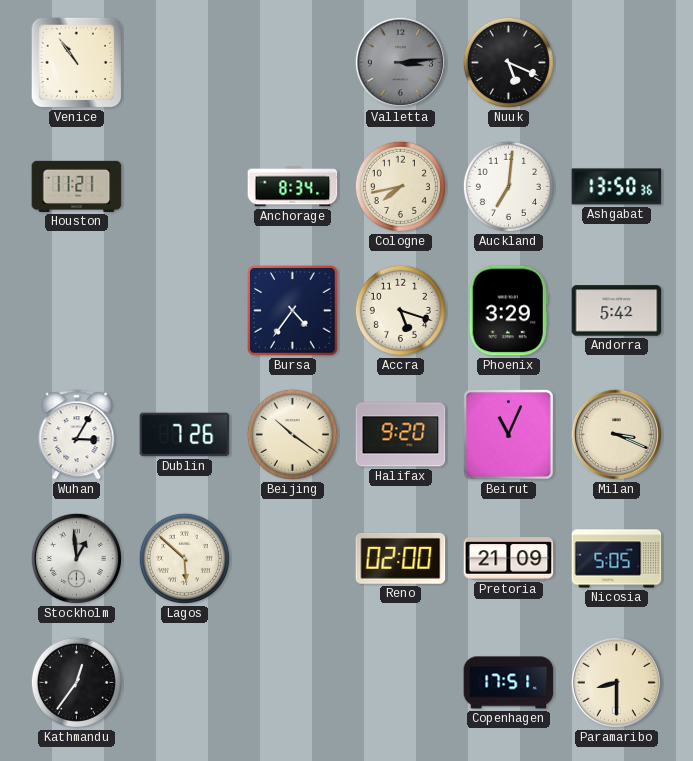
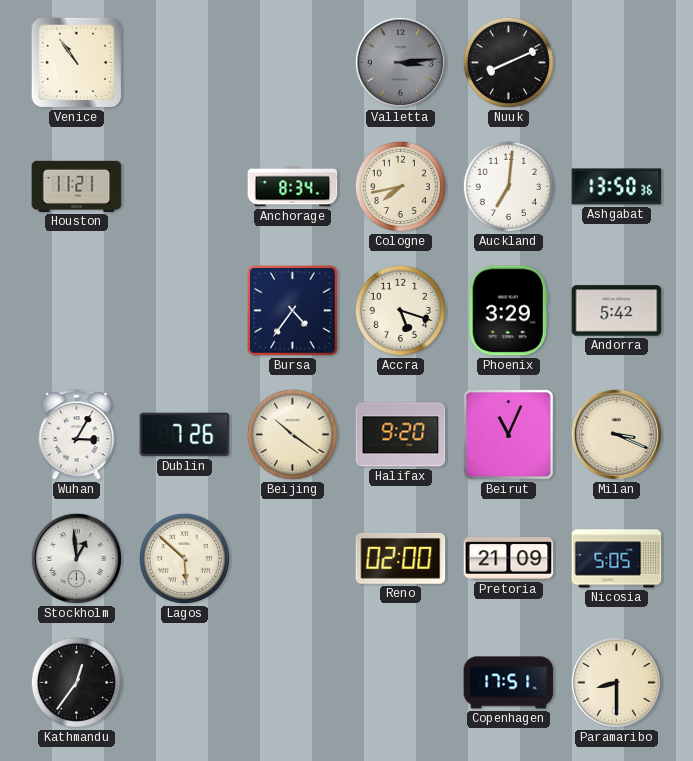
Nuuk: 5:19 -> 8:11 (508, 62)
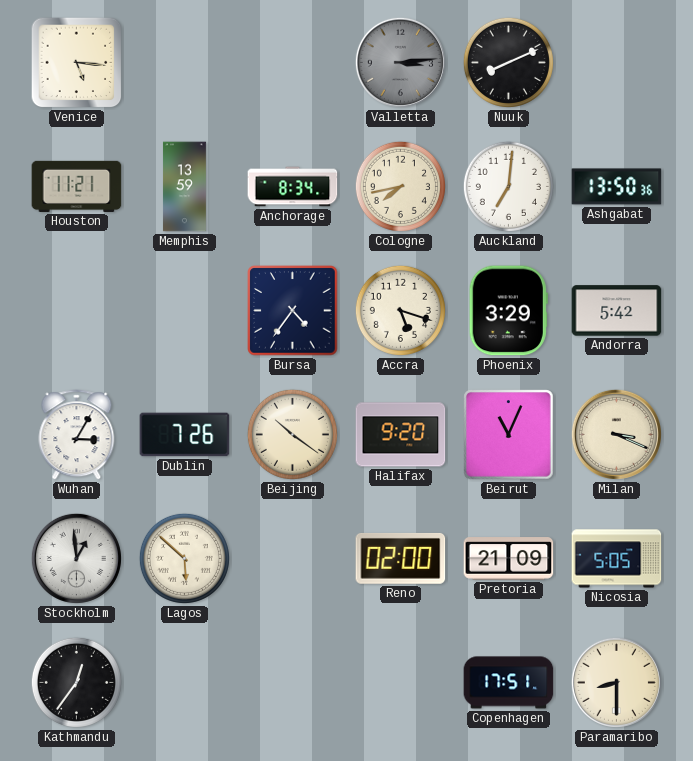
Venice: 10:54 -> 5:16 (77, 63)
Memphis: none -> 13:59 (185, 187)
